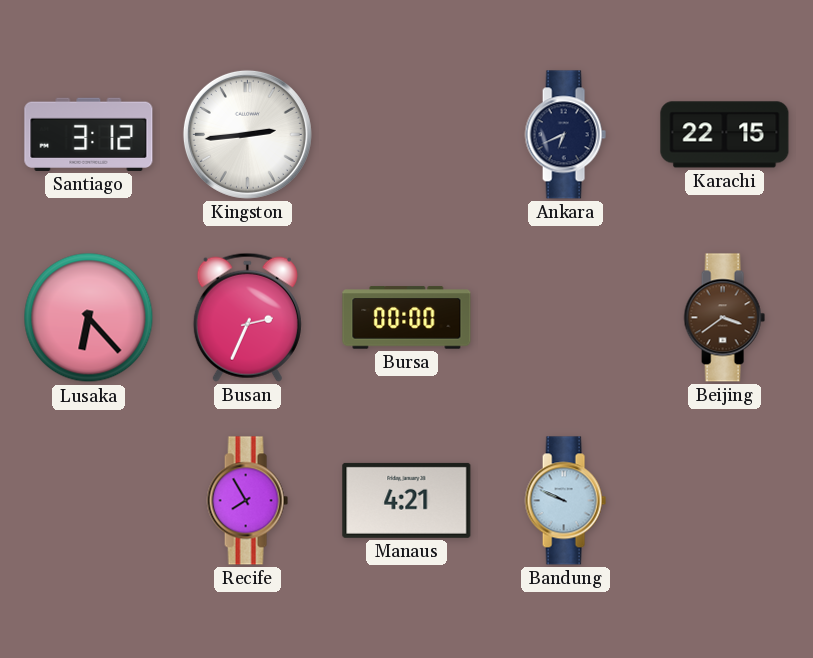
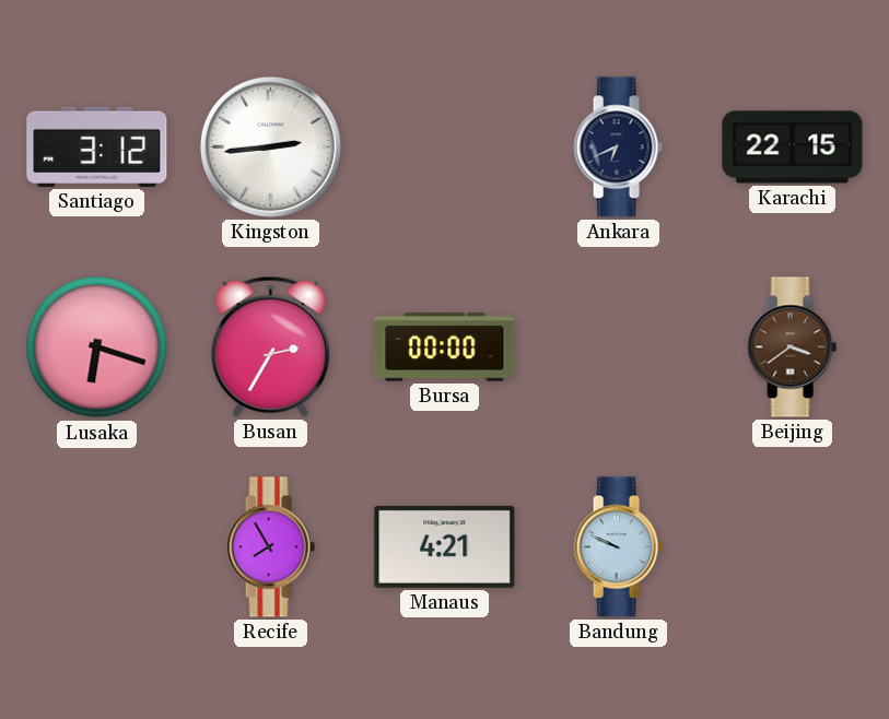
Lusaka: 6:23 -> 6:18 (97, 347)
Busan: 2:34 -> 2:35 (270, 346)
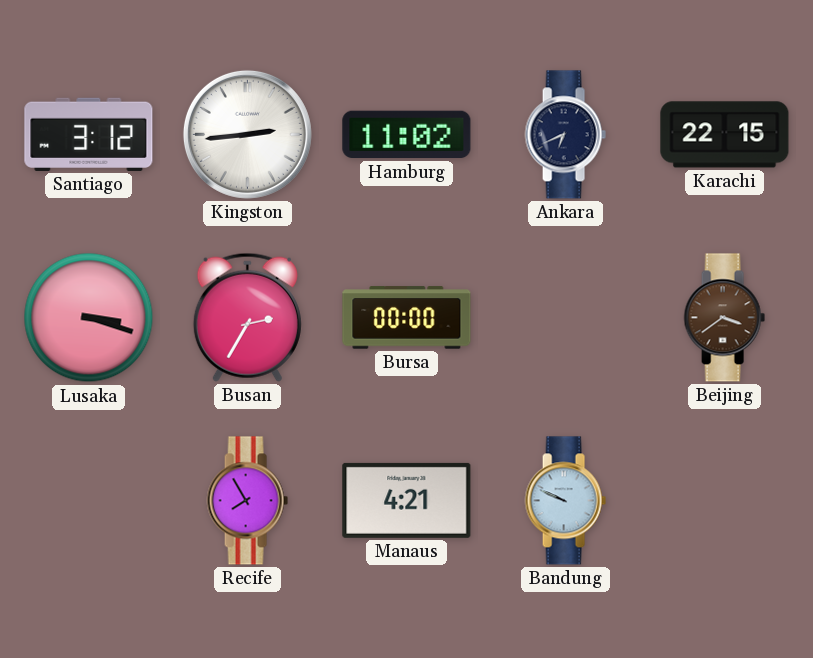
Hamburg: none -> 11:02 (407, 135)
Lusaka: 6:18 -> 3:18 (89, 318)
